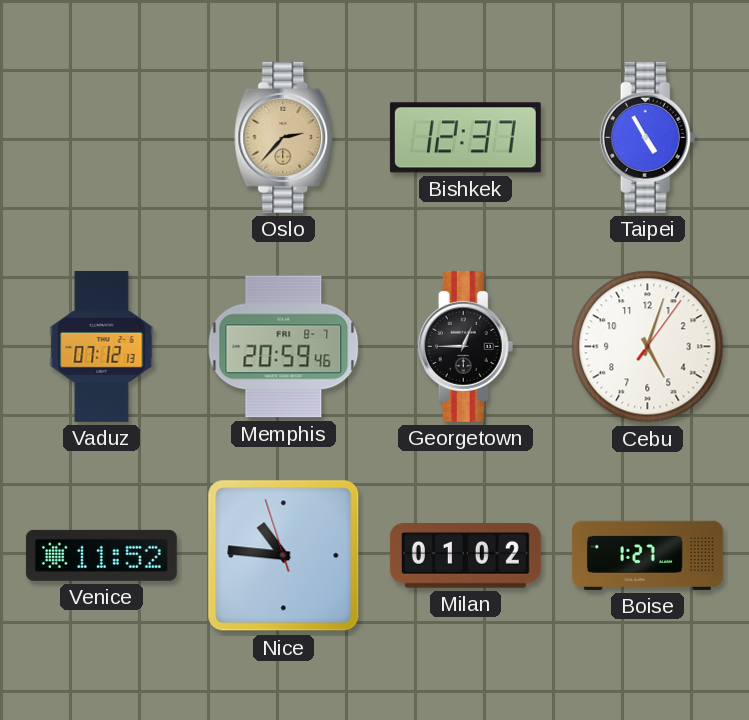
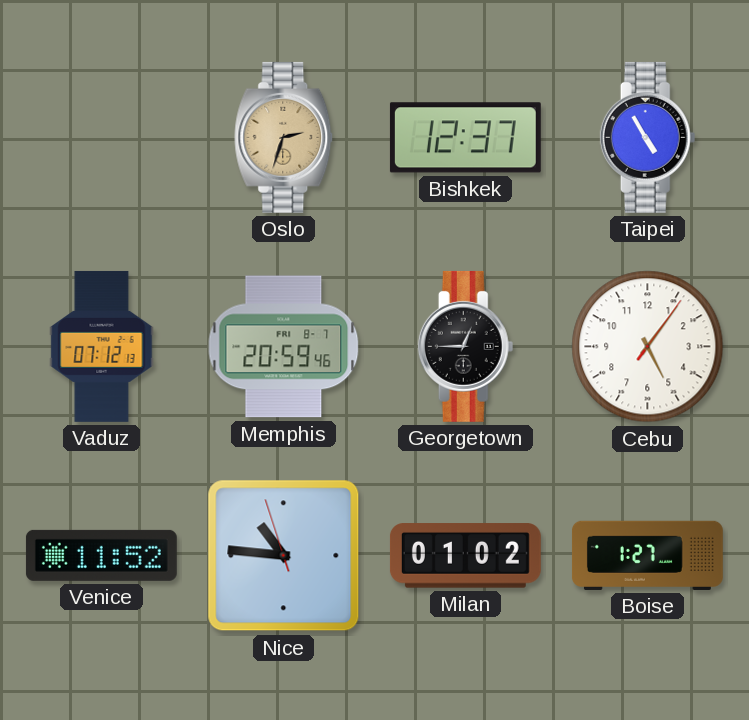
Oslo: 2:37 -> 2:33 (284, 137)
Cebu: 5:03 -> 5:06 (648, 347)
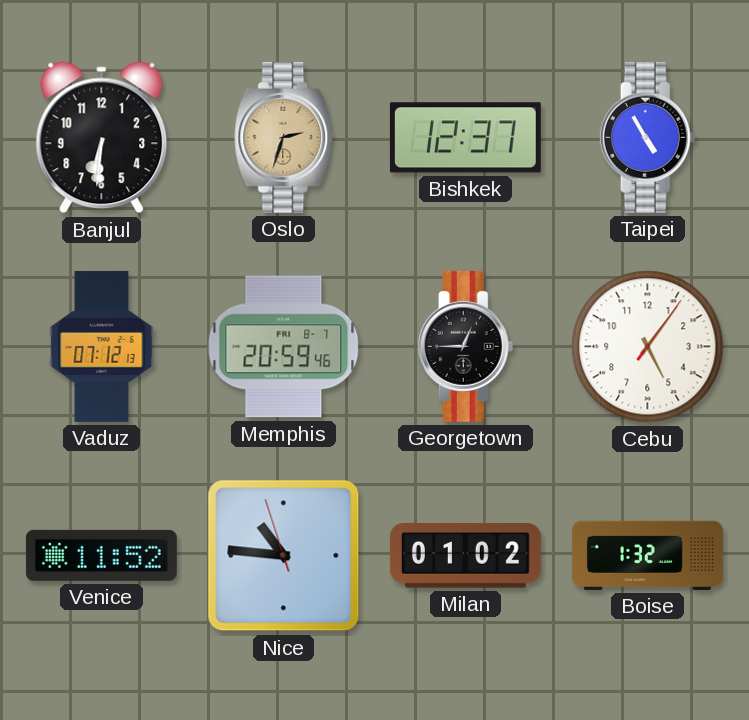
Banjul: none -> 6:31 (102, 138)
Boise: 1:27 -> 1:32 (647, 555)
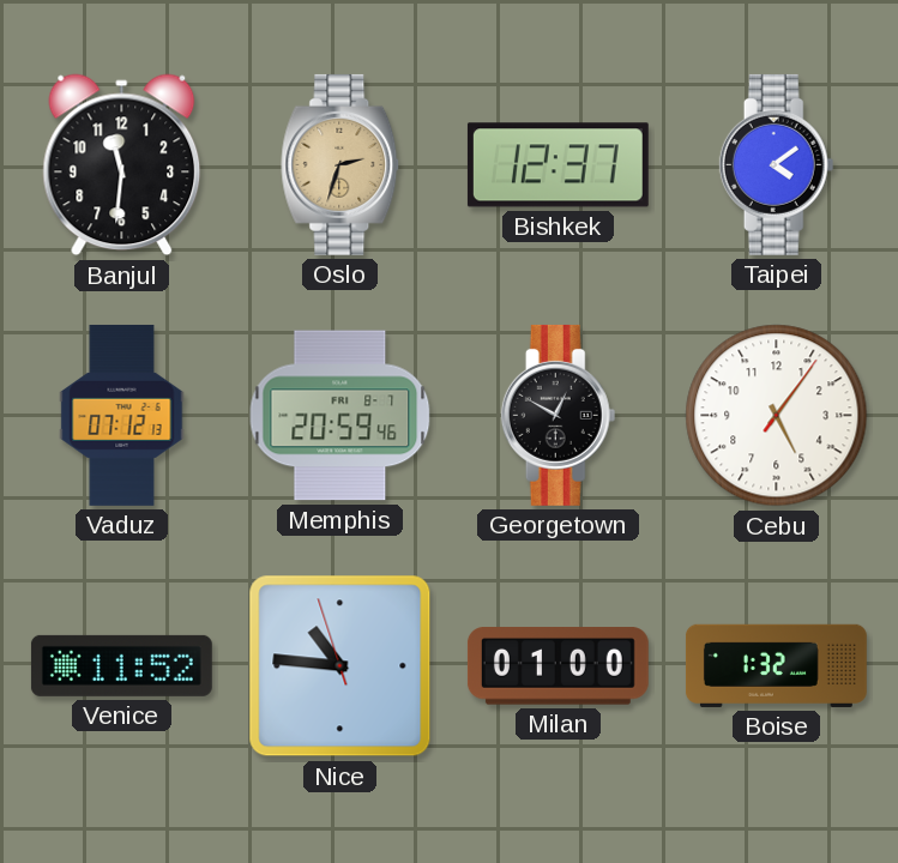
Banjul: 6:31 -> 11:31 (122, 165)
Taipei: 4:55 -> 4:09 (777, 164)
Georgetown: 12:45 -> 12:50 (559, 415)
Milan: 01:02 -> 01:00 (558, 666)
